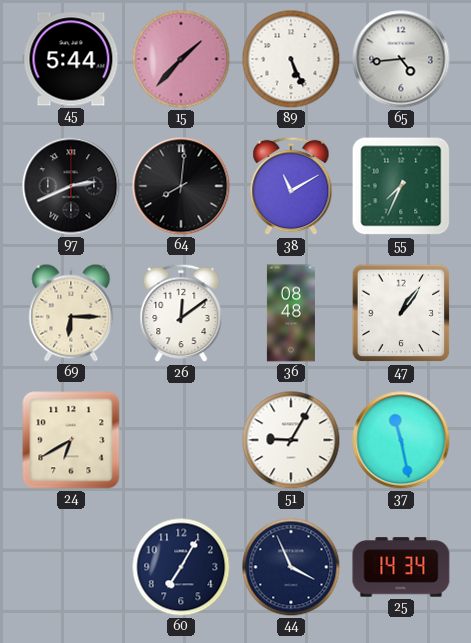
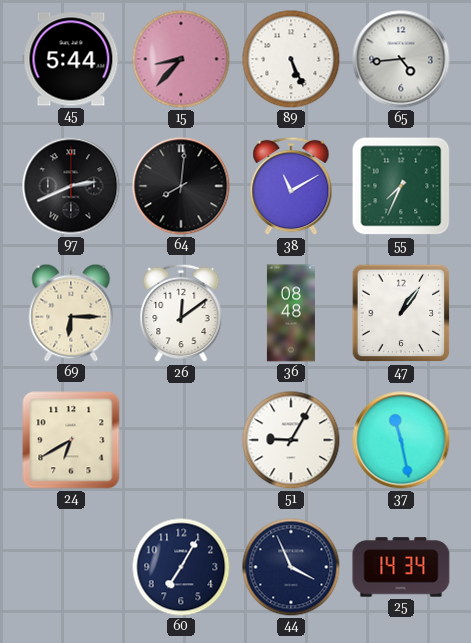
15: 1:37 -> 8:37 (181, 59)
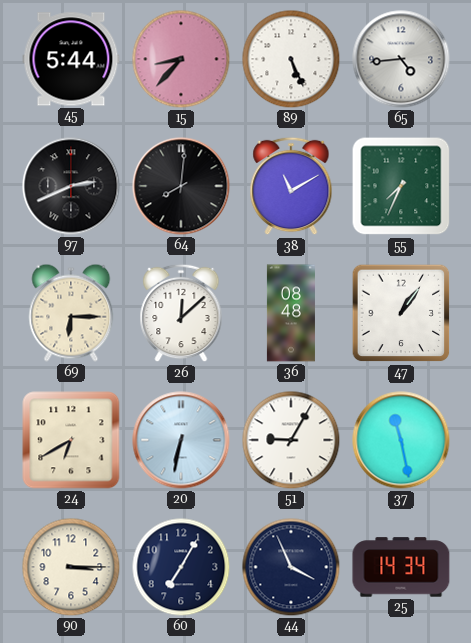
26: 12:09 -> 12:08 (181, 313)
20: none -> 6:32 (181, 440)
90: none -> 3:15 (71, 567)
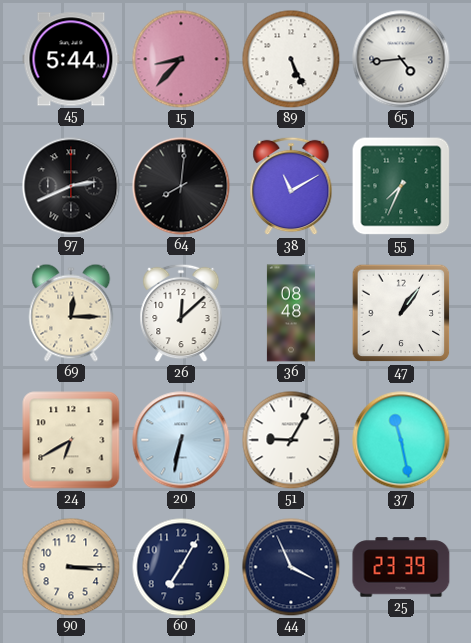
69: 6:15 -> 12:15 (71, 313)
25: 14:34 -> 23:39 (401, 567)
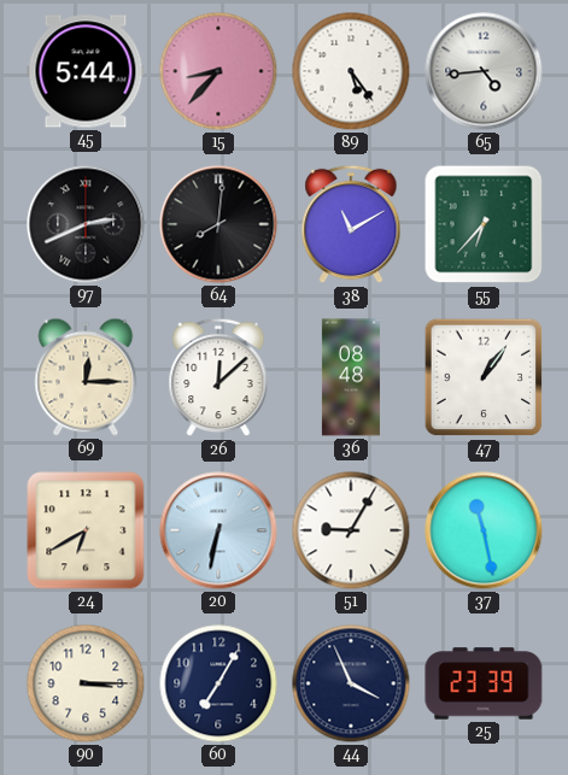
89: 5:26 -> 5:24 (351, 71)
55: 7:34 -> 6:37 (484, 224)
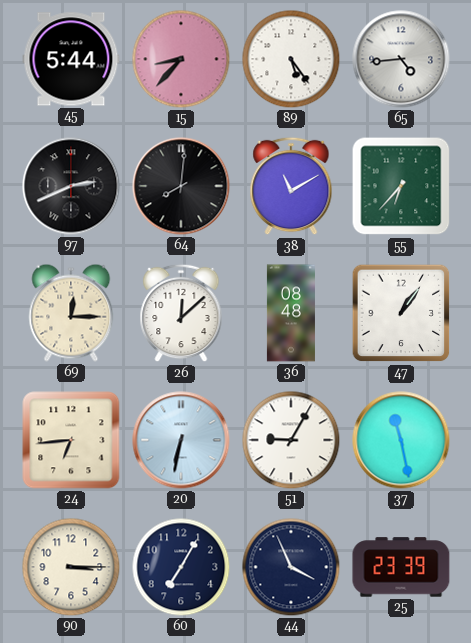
24: 6:40 -> 6:44 (71, 440)
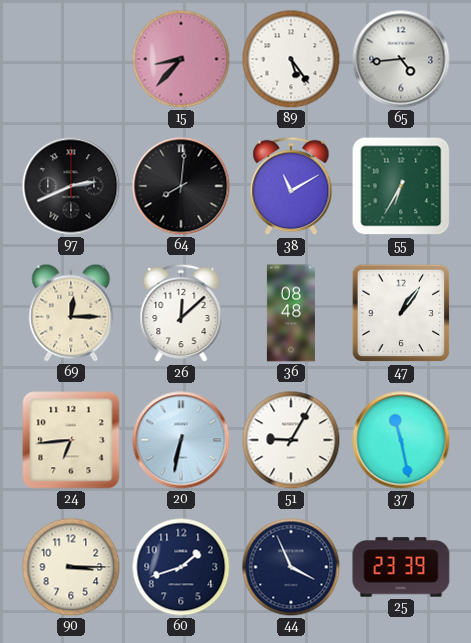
45: 5:44 -> none (71, 59)
55: 6:37 -> 6:35 (401, 186)
60: 7:05 -> 1:42 (181, 567)
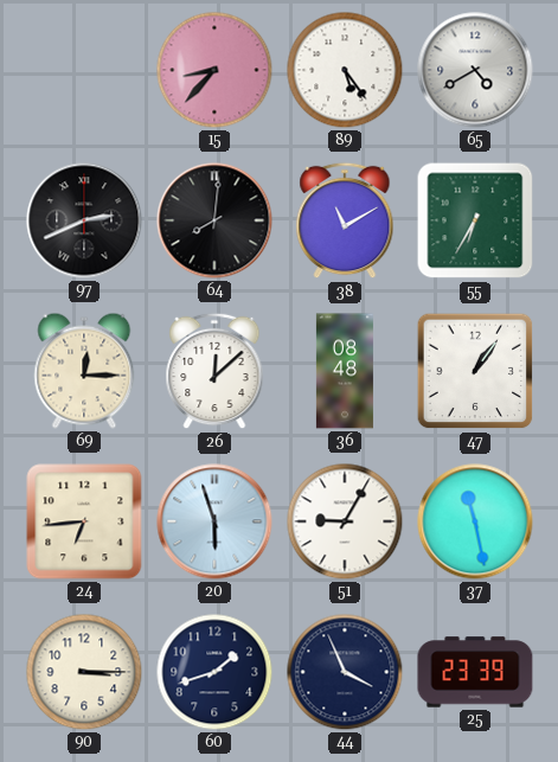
65: 4:44 -> 4:40 (475, 70)
20: 6:32 -> 5:57 (214, 521)
